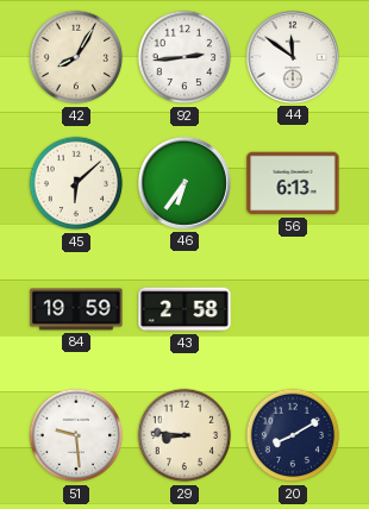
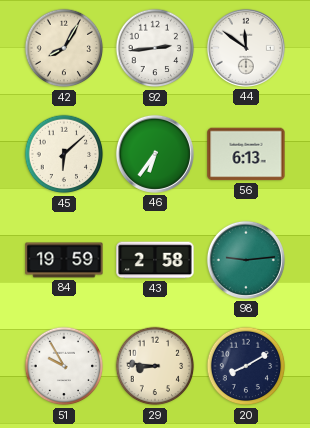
98: none -> 9:14 (246, 260)
51: 9:29 -> 9:55 (64, 366)
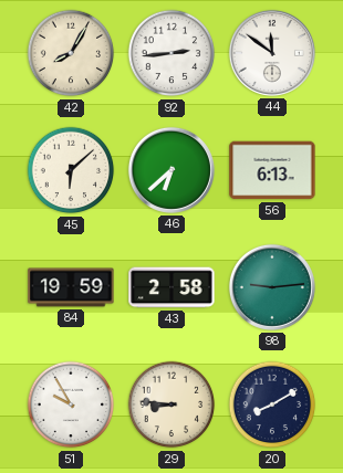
46: 6:36 -> 6:38 (171, 170)
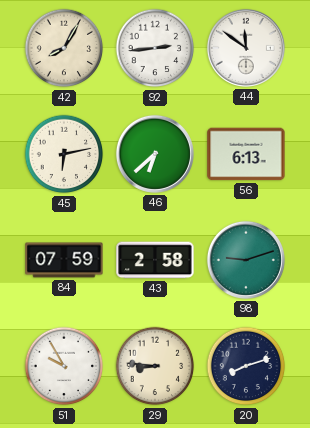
45: 6:08 -> 6:13 (64, 154)
84: 19:59 -> 07:59 (64, 260)
98: 9:14 -> 9:12 (246, 260)
20: 8:10 -> 8:12 (246, 366)
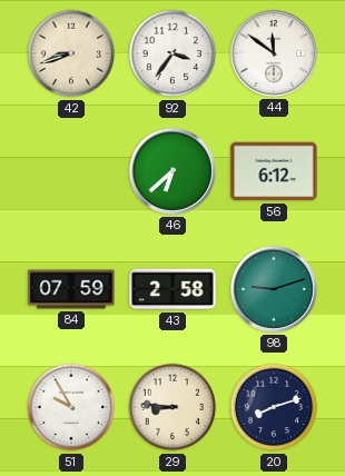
42: 8:05 -> 8:42 (71, 53)
92: 2:44 -> 3:36 (172, 53)
45: 6:13 -> none (64, 154)
56: 6:13 -> 6:12 (274, 171)
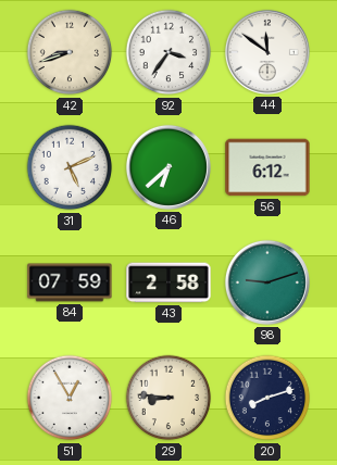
31: none -> 5:11 (70, 167)
51: 9:55 -> 12:55 (70, 398)
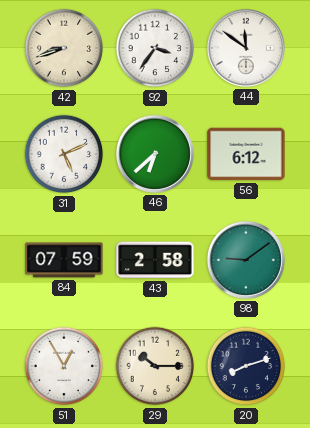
98: 9:12 -> 9:09 (246, 260)
29: 8:46 -> 10:15 (155, 366)
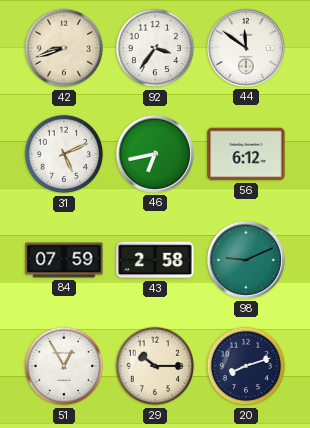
46: 6:38 -> 6:43 (155, 154)
98: 9:09 -> 9:11 (246, 260)
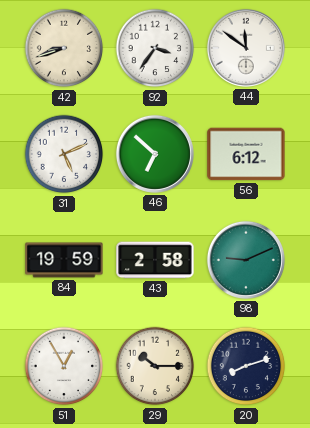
46: 6:43 -> 6:52 (155, 154)
84: 07:59 -> 19:59 (64, 260)
